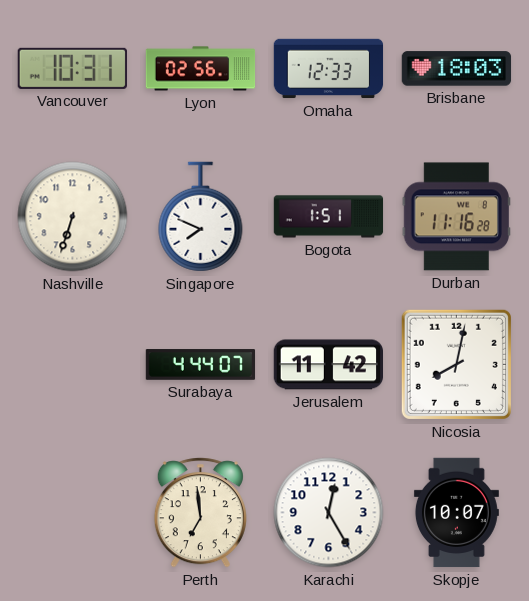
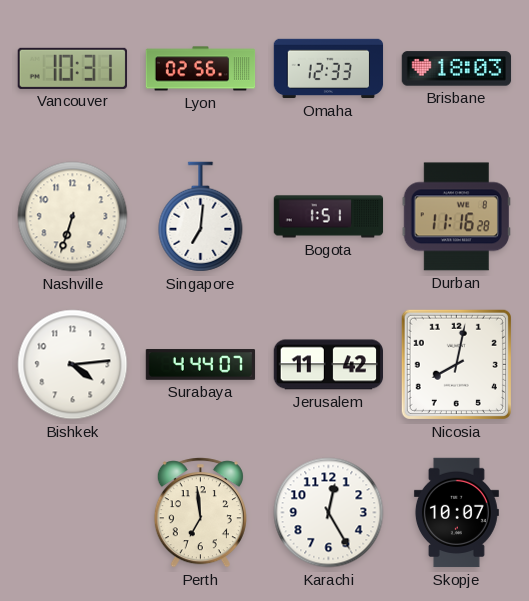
Singapore: 7:49 -> 7:01 (201, 217)
Bishkek: none -> 4:14 (73, 365)
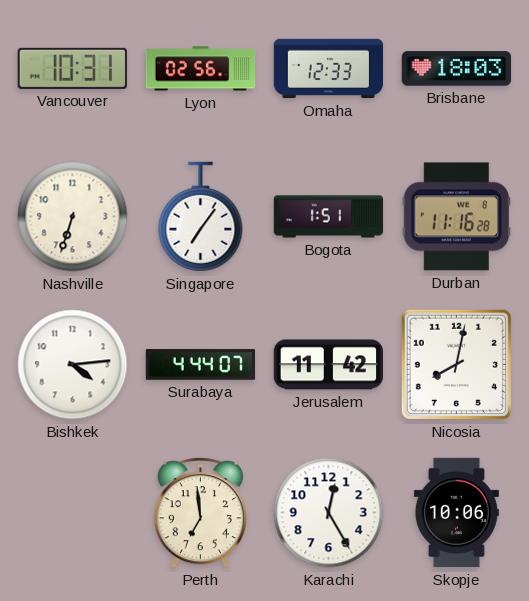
Singapore: 7:01 -> 7:06 (201, 217)
Skopje: 10:07 -> 10:06 (456, 513)
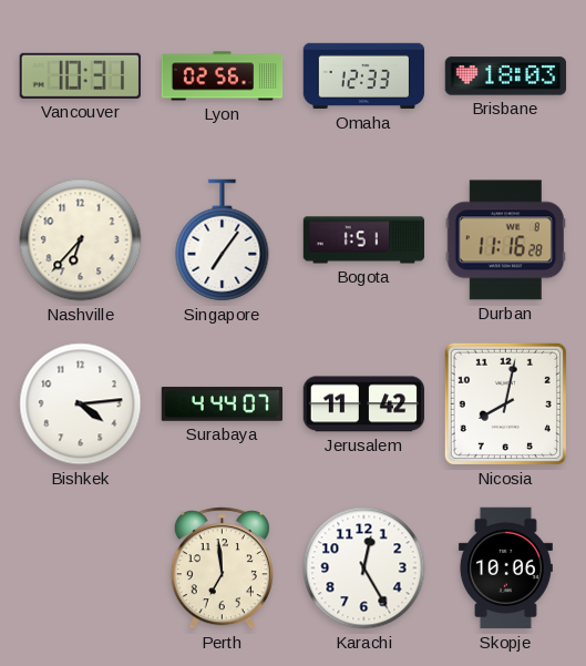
Nashville: 6:33 -> 6:37 (81, 240)
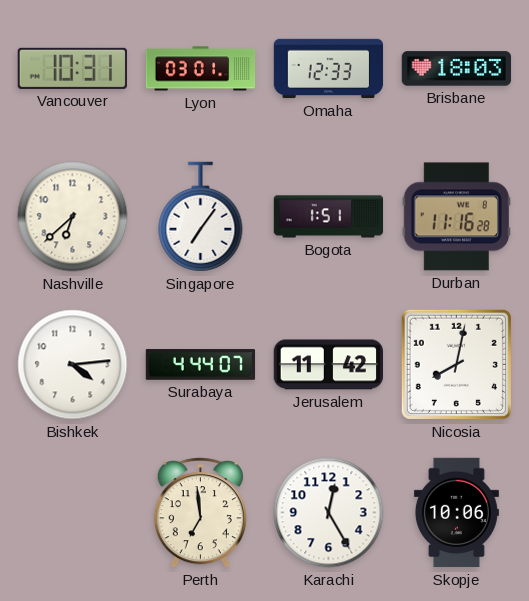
Lyon: 02:56 -> 03:01 (201, 69)
Nashville: 6:37 -> 6:38 (73, 217)
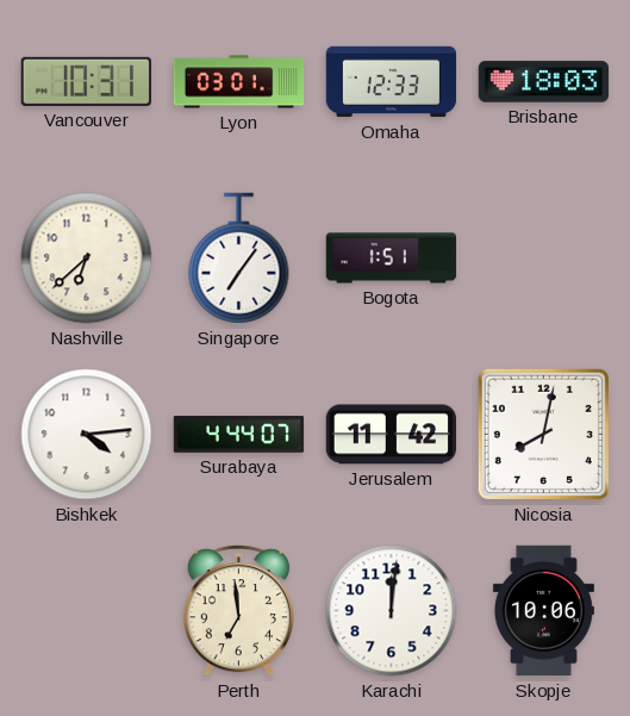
Durban: 11:16 -> none (456, 217)
Karachi: 12:25 -> 12:01 (392, 611)
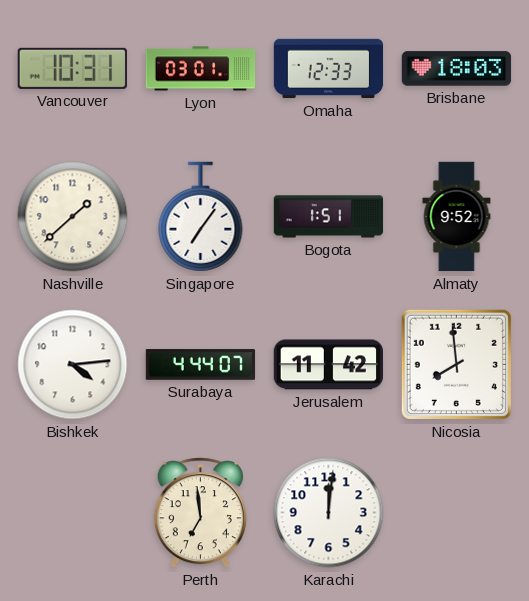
Nashville: 6:38 -> 1:38 (73, 217)
Almaty: none -> 9:52 (457, 217)
Nicosia: 8:02 -> 7:59 (456, 364)
Skopje: 10:06 -> none (543, 611)
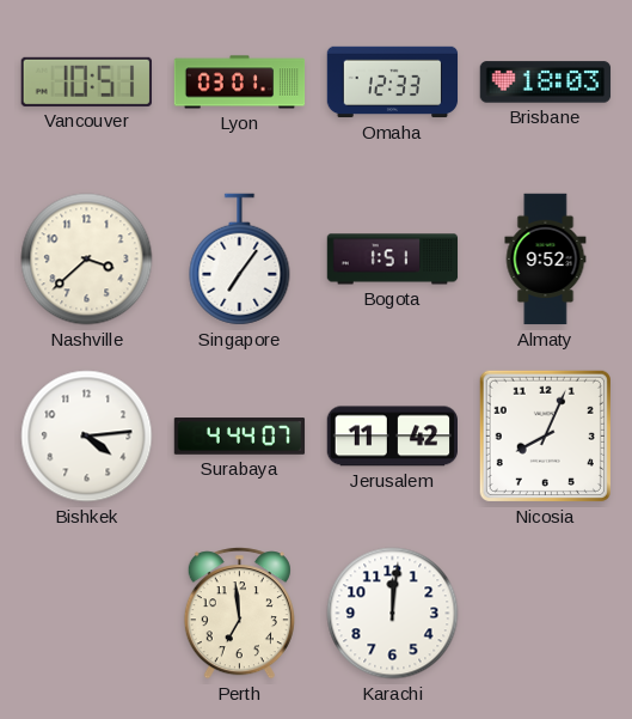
Vancouver: 10:31 -> 10:51 (86, 81)
Nashville: 1:38 -> 3:38 (87, 260)
Nicosia: 7:59 -> 8:04 (545, 435)
